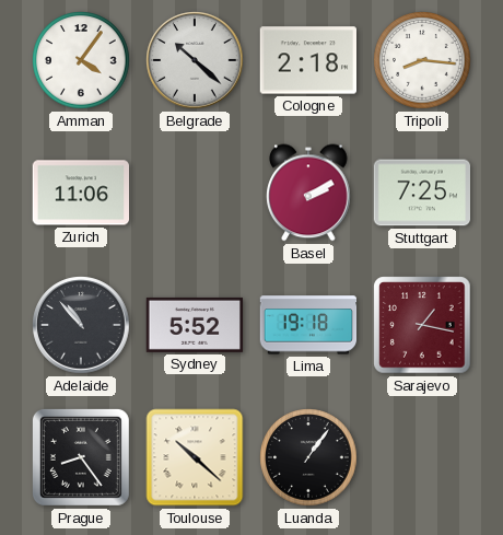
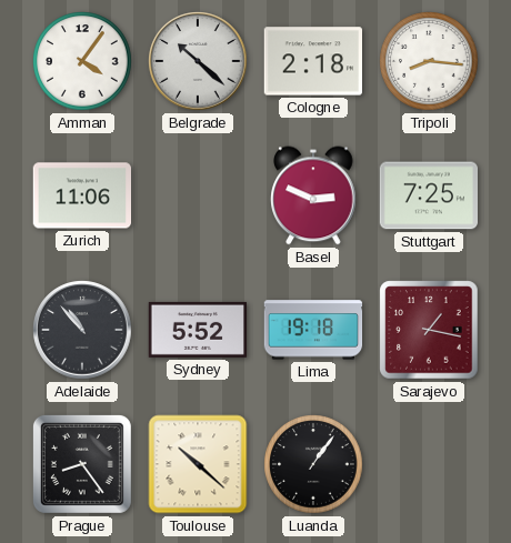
Basel: 2:10 -> 2:49 (313, 195)
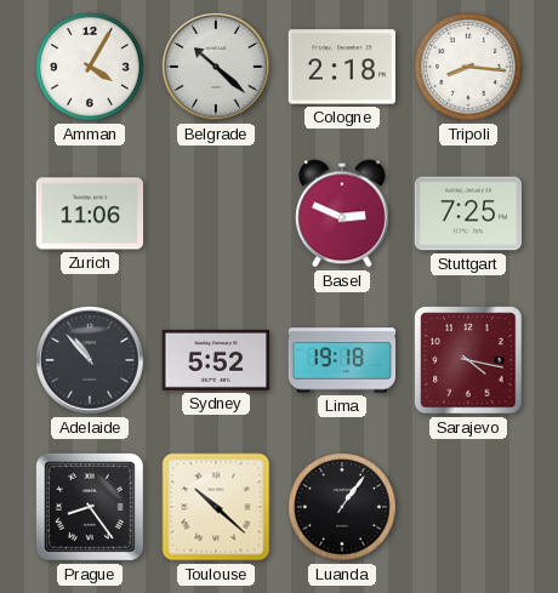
Amman: 4:06 -> 4:05 (90, 67)
Sarajevo: 1:17 -> 4:17 (468, 360)
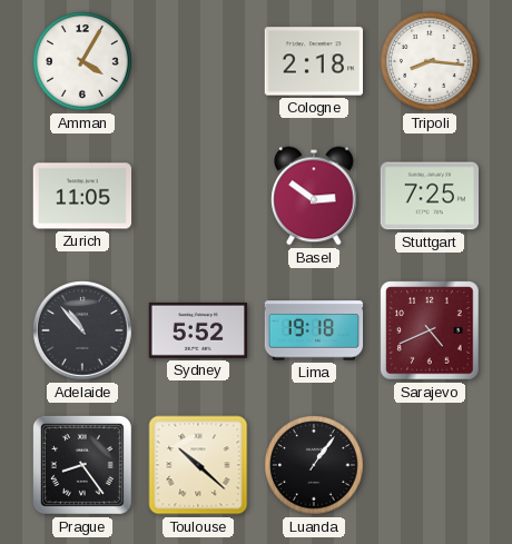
Belgrade: 10:22 -> none (216, 67)
Zurich: 11:06 -> 11:05 (81, 196)
Basel: 2:49 -> 2:51 (314, 196)
Sarajevo: 4:17 -> 4:41 (430, 330)
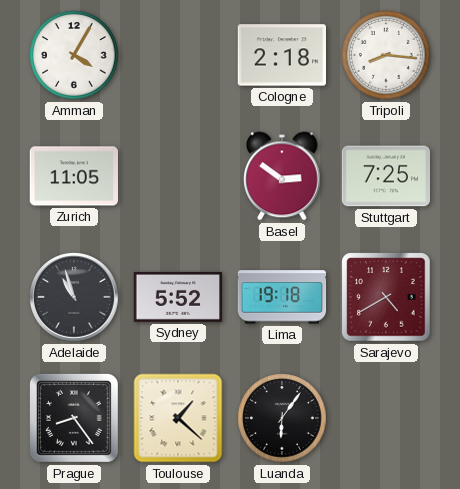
Adelaide: 10:53 -> 10:57 (74, 297)
Sarajevo: 4:41 -> 4:40 (386, 297)
Toulouse: 10:22 -> 1:22 (178, 418)
Luanda: 1:06 -> 6:06 (282, 418)
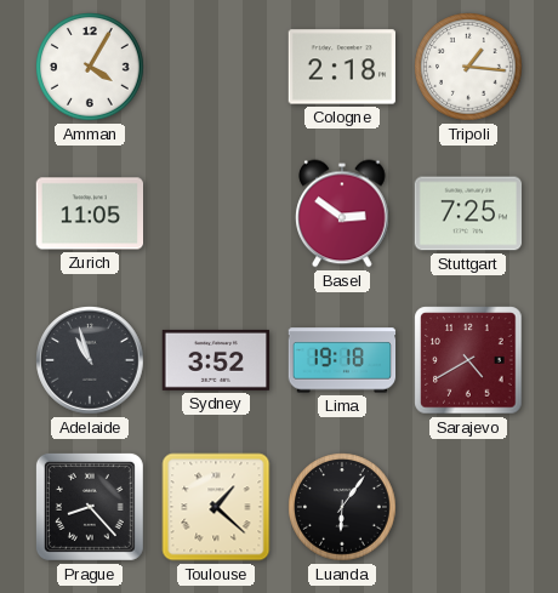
Tripoli: 8:16 -> 1:16 (468, 67)
Sydney: 5:52 -> 3:52 (216, 360)
Prague: 8:24 -> 8:23 (90, 507)
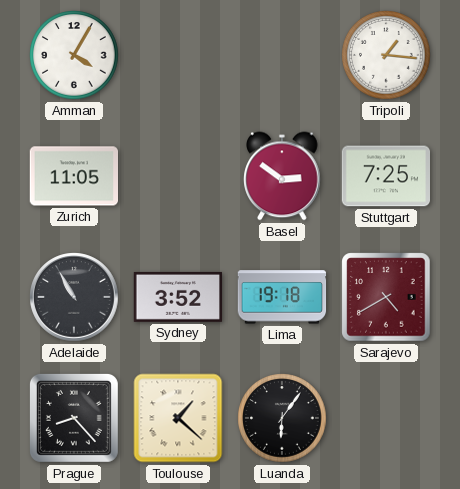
Cologne: 2:18 -> none (341, 67)
Adelaide: 10:57 -> 10:55 (74, 297)
